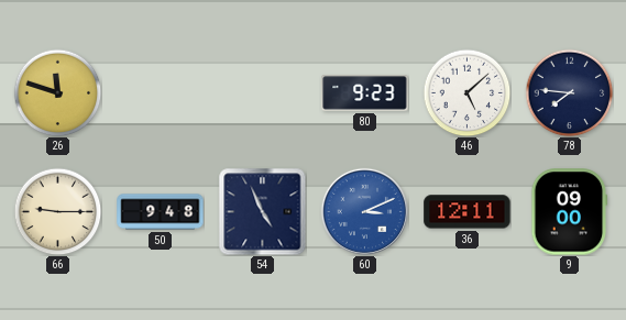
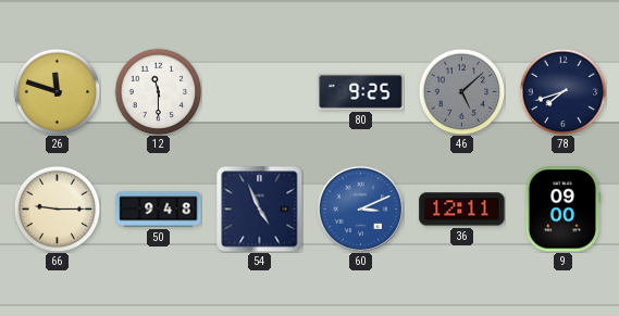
12: none -> 11:30 (158, 91)
80: 9:23 -> 9:25 (361, 92)
46 dial: white -> grey (461, 91)
78: 7:46 -> 7:42 (562, 91)
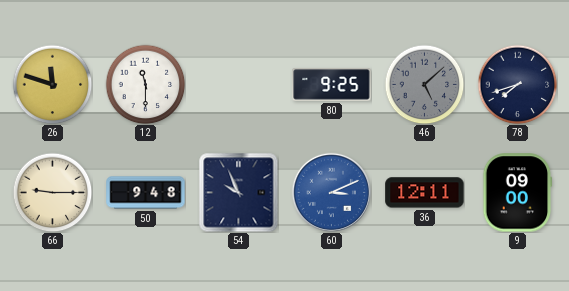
54: 4:56 -> 9:56 (238, 192)
